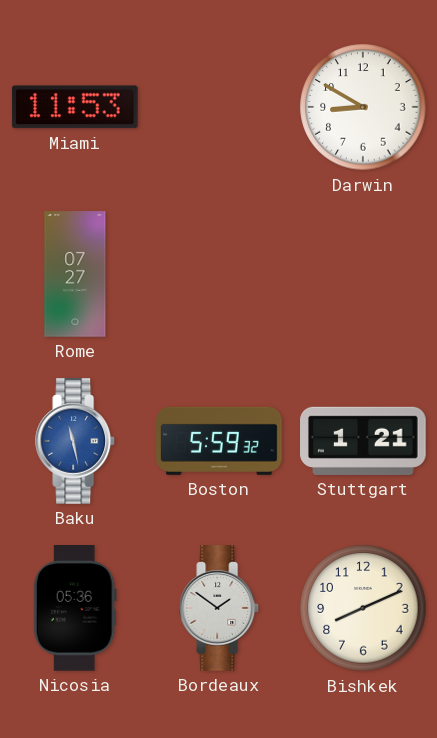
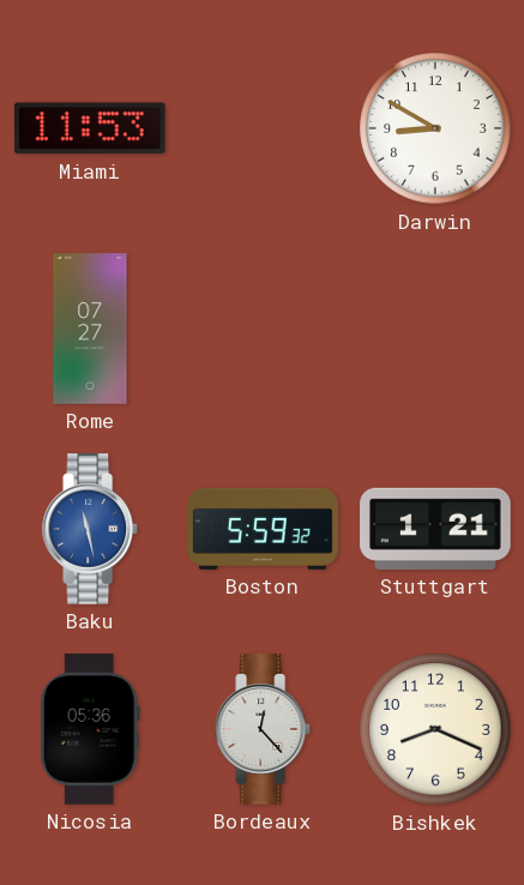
Bordeaux: 1:51 -> 12:23 (264, 729)
Bishkek: 8:11 -> 8:19 (435, 729)
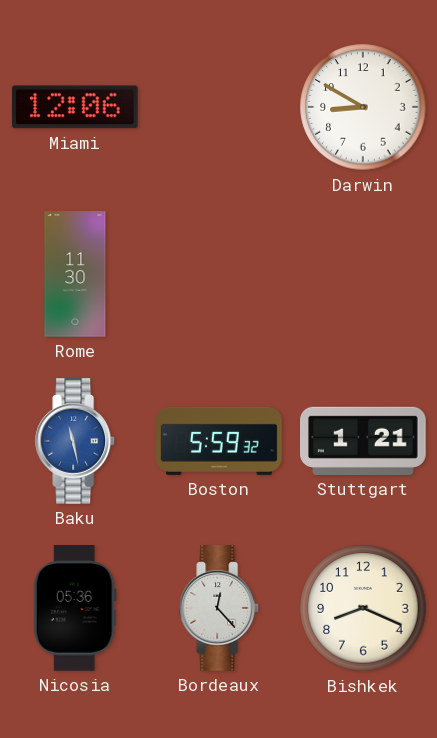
Miami: 11:53 -> 12:06 (75, 107)
Rome: 07:27 -> 11:30 (75, 274)
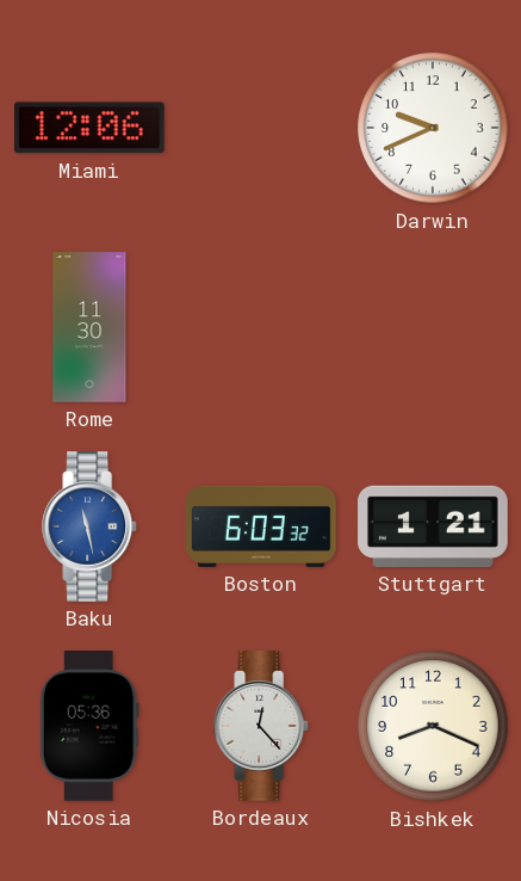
Darwin: 8:50 -> 9:41 (433, 128)
Boston: 5:59 -> 6:03 (261, 526)
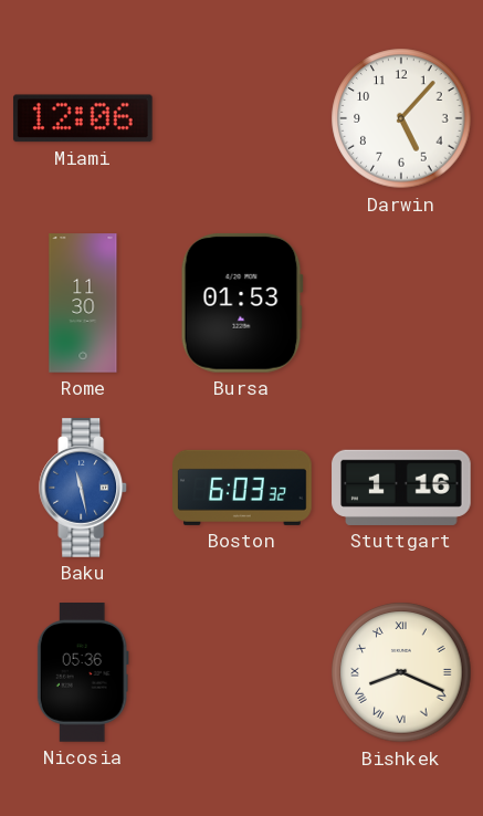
Darwin: 9:41 -> 5:07 (401, 118)
Bursa: none -> 01:53 (242, 303)
Stuttgart: 1:21 -> 1:16 (401, 488)
Bordeaux: 12:23 -> none (262, 726)
Bishkek numerals: Arabic -> Roman (401, 672)
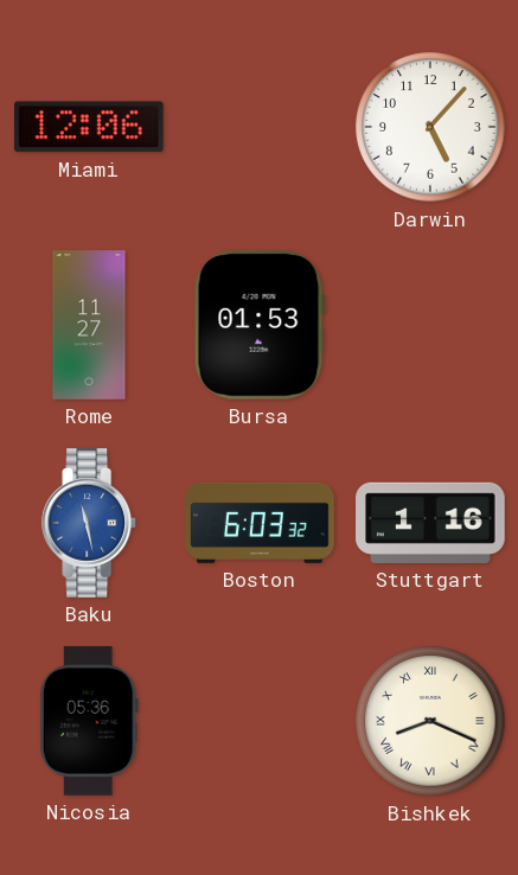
Rome: 11:30 -> 11:27 (89, 325)
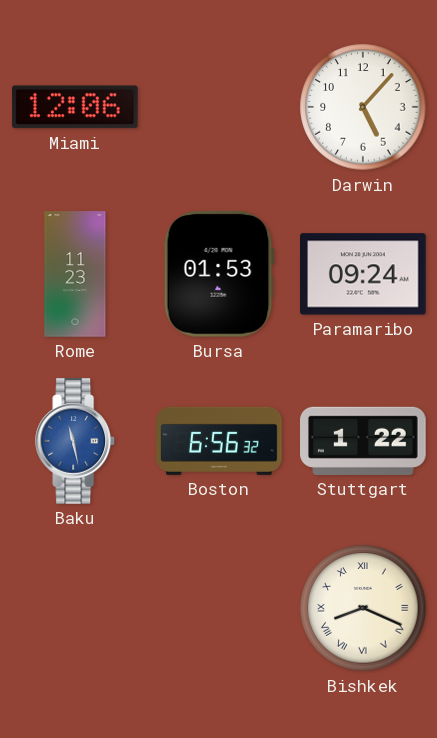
Rome: 11:27 -> 11:23 (75, 274)
Paramaribo: none -> 09:24 (364, 274)
Boston: 6:03 -> 6:56 (219, 441)
Stuttgart: 1:16 -> 1:22 (363, 441)
Nicosia: 05:36 -> none (89, 721)
